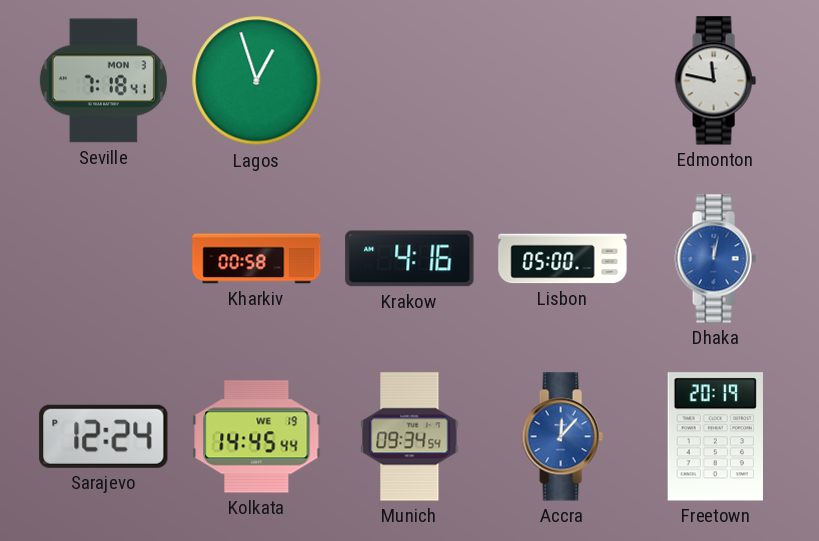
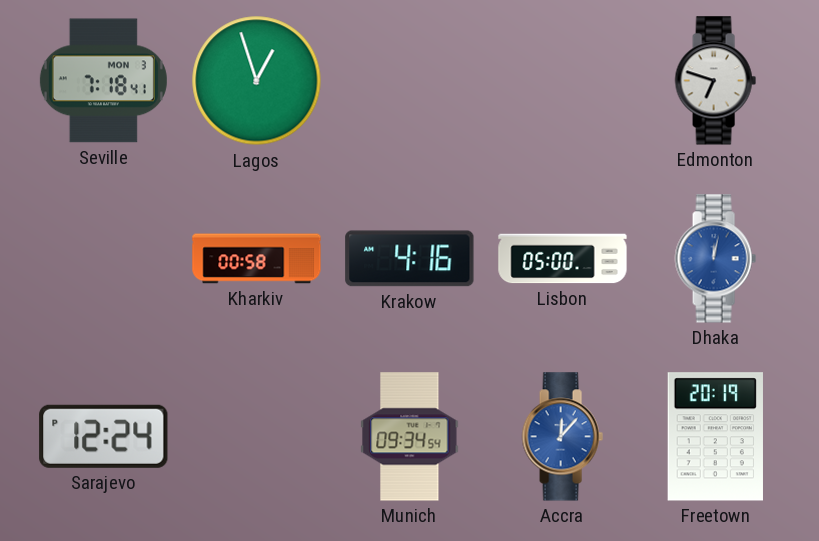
Edmonton: 11:47 -> 6:48 (715, 81)
Kolkata: 14:45 -> none (257, 437)
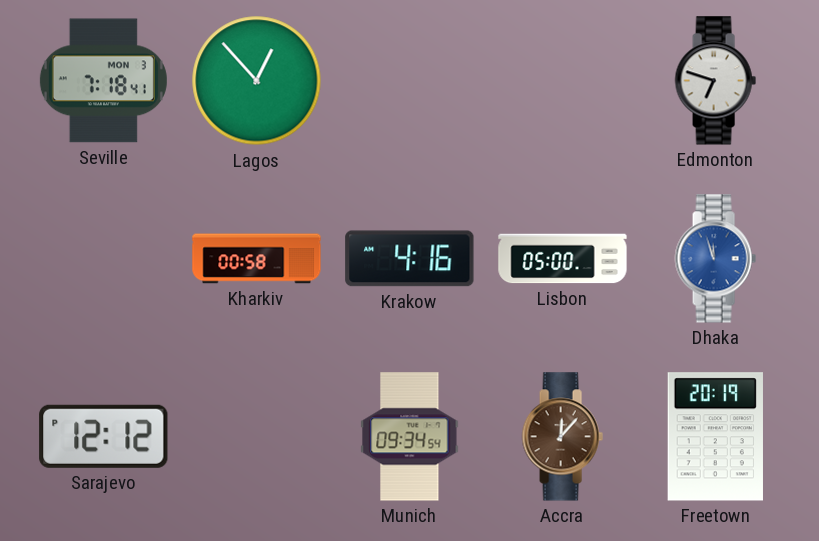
Lagos: 12:57 -> 12:53 (257, 81)
Dhaka: 12:02 -> 11:57 (715, 259)
Sarajevo: 12:24 -> 12:12 (104, 436)
Accra dial: blue -> brown (562, 437)
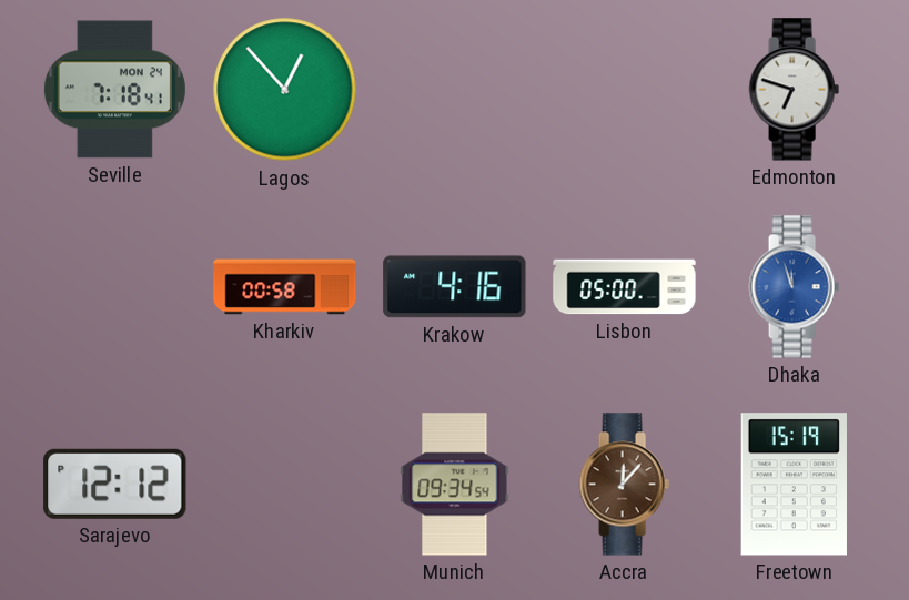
Seville date: MON 3 -> MON 24 (114, 90)
Freetown: 20:19 -> 15:19 (794, 485)
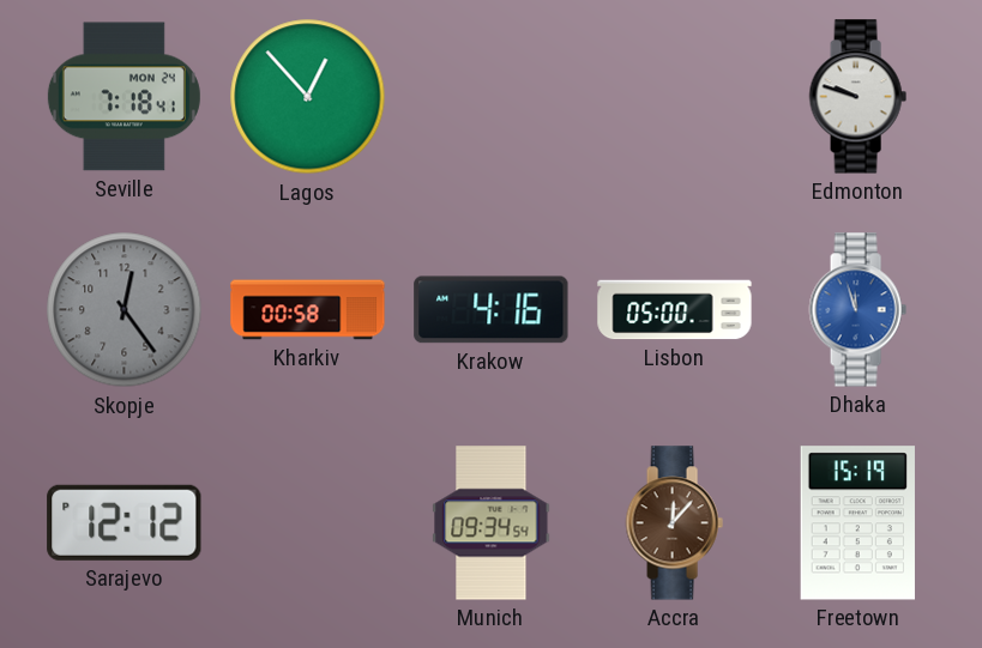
Edmonton: 6:48 -> 9:48 (857, 97)
Skopje: none -> 12:24 (125, 310)
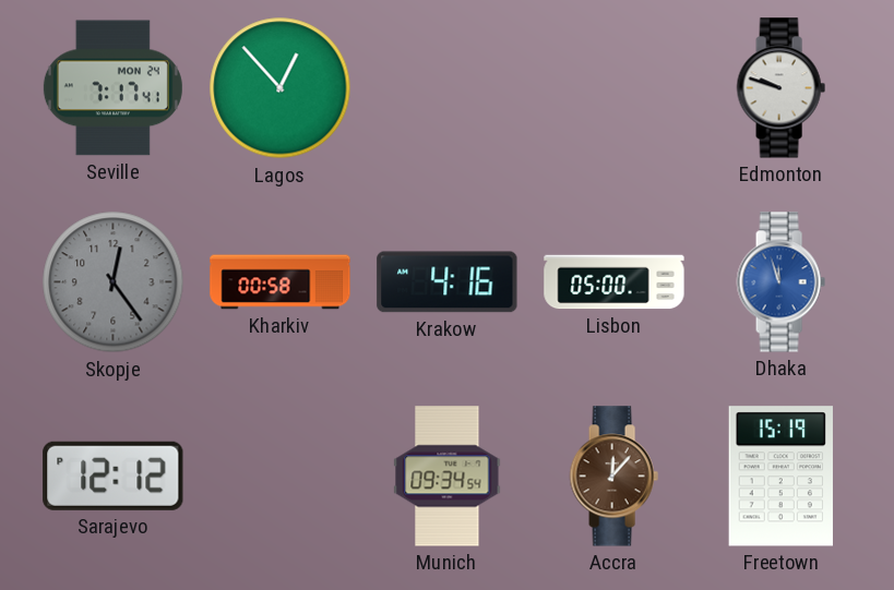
Seville: 7:18 -> 7:17 (112, 88)
